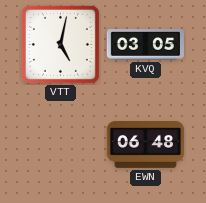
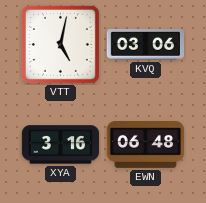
KVQ: 03:05 -> 03:06 (145, 45)
XYA: none -> 3:16 (60, 145)
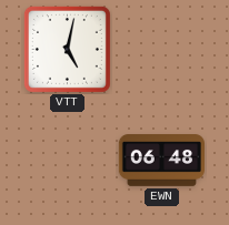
KVQ: 03:06 -> none (145, 45)
XYA: 3:16 -> none (60, 145)
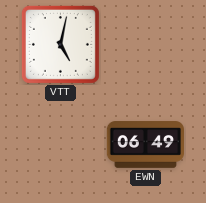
EWN: 06:48 -> 06:49 (146, 145)
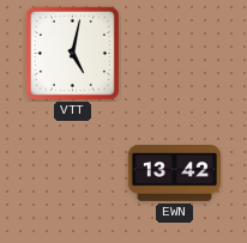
EWN: 06:49 -> 13:42 (175, 174)
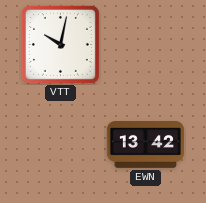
VTT: 5:02 -> 10:02 (60, 44)
